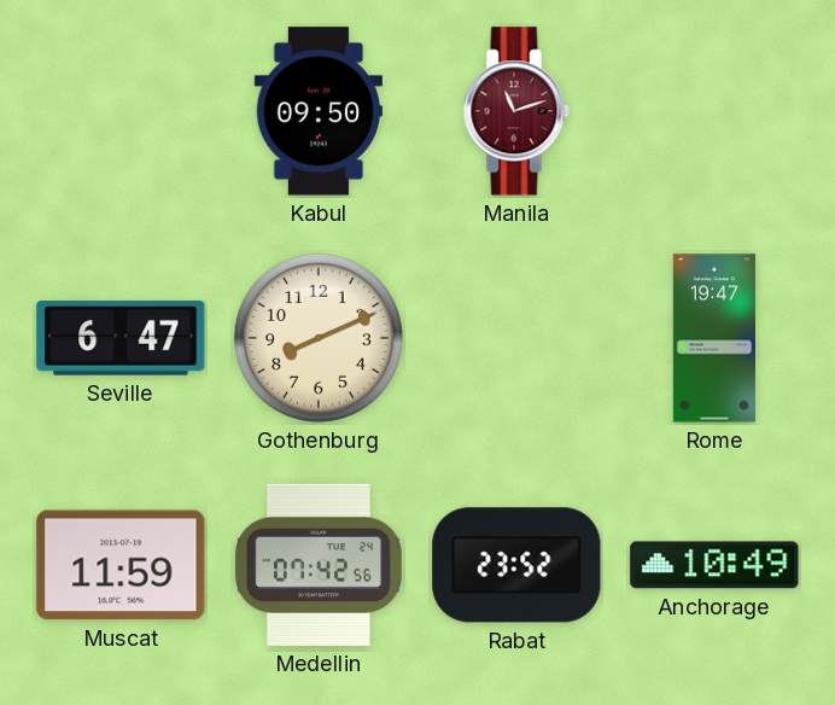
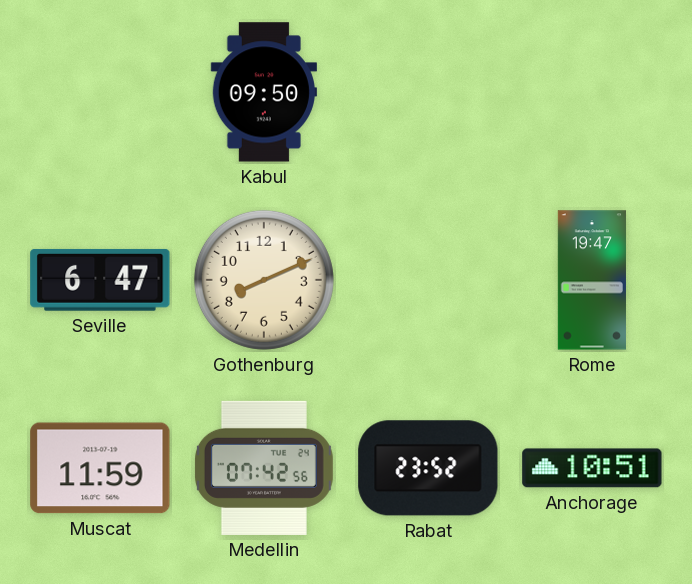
Manila: 11:12 -> none (516, 111)
Anchorage: 10:49 -> 10:51 (592, 468)
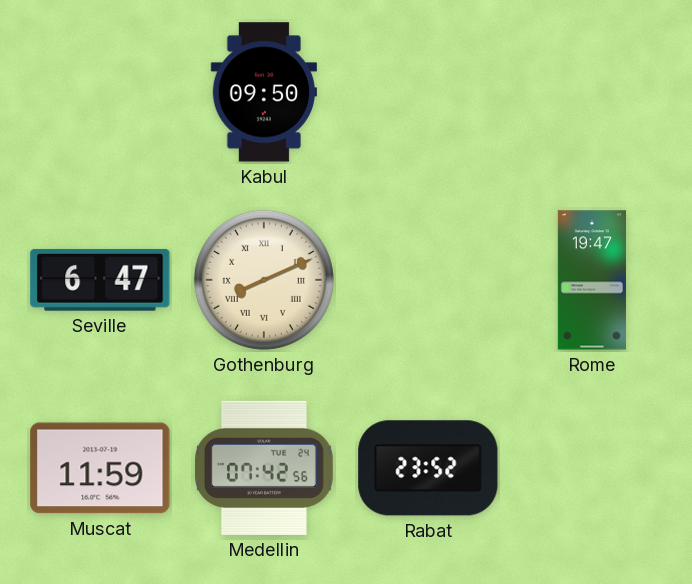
Gothenburg numerals: Arabic -> Roman (264, 280)
Anchorage: 10:51 -> none (592, 468)
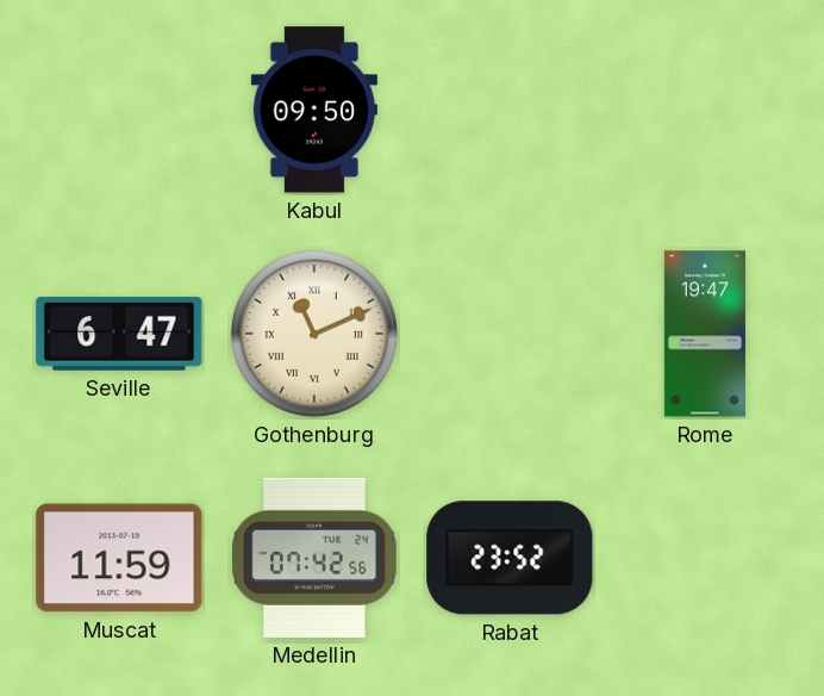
Gothenburg: 8:11 -> 11:11 (314, 334)
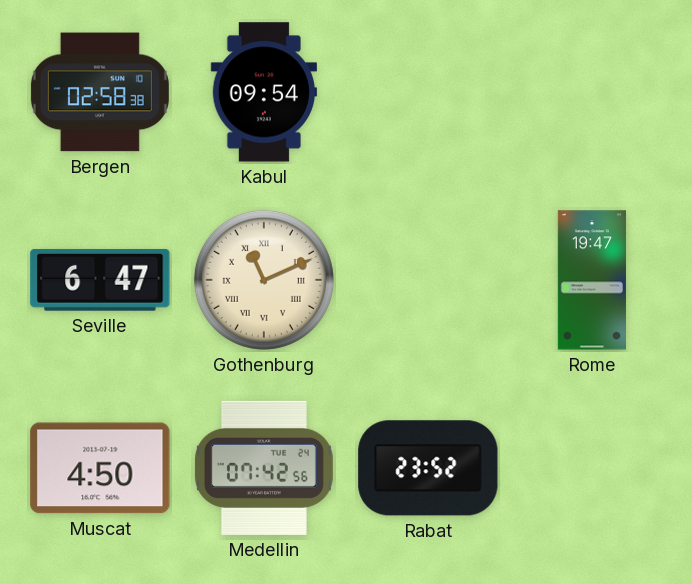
Bergen: none -> 02:58 (100, 92)
Kabul: 09:50 -> 09:54 (264, 92)
Muscat: 11:59 -> 4:50 (100, 468)
